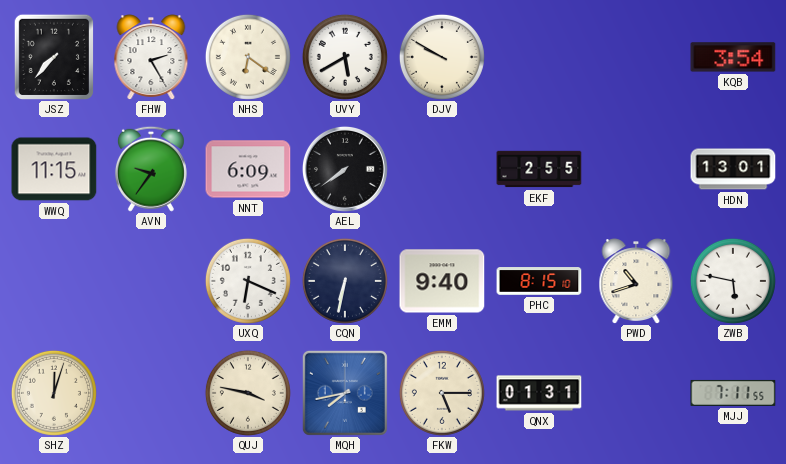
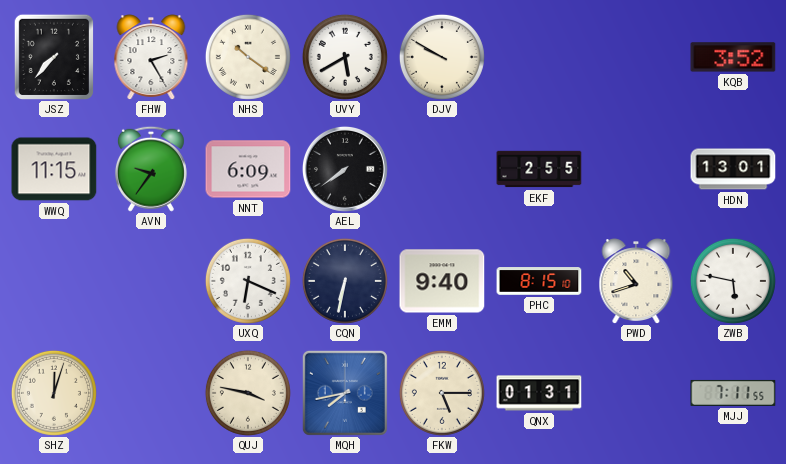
NHS: 6:21 -> 10:21 (248, 57)
KQB: 3:54 -> 3:52 (733, 57)
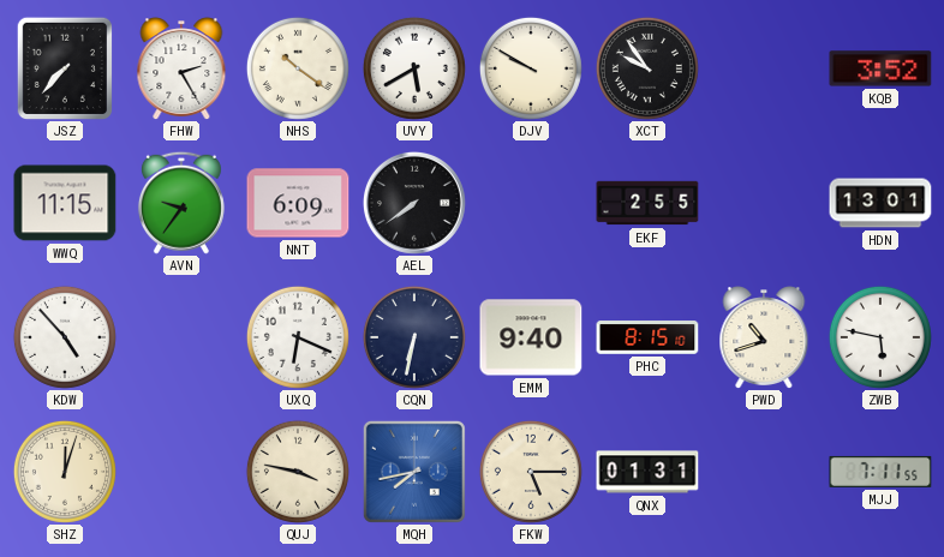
XCT: none -> 9:54 (647, 68)
KDW: none -> 4:53 (65, 337)
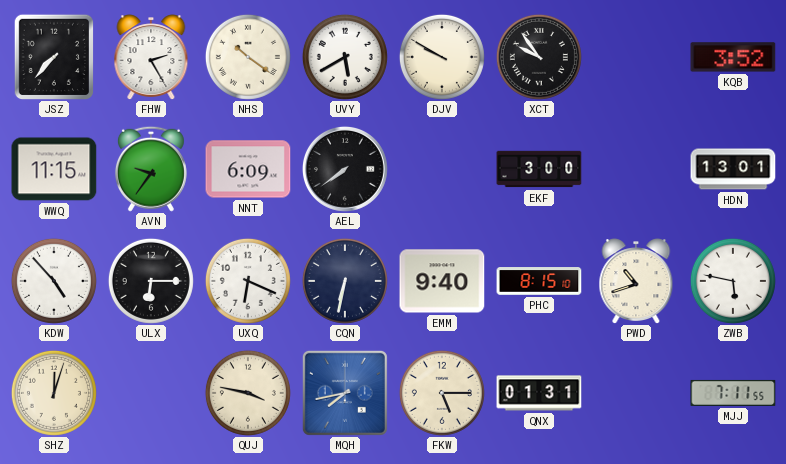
EKF: 2:55 -> 3:00 (539, 169)
ULX: none -> 6:15 (151, 281)
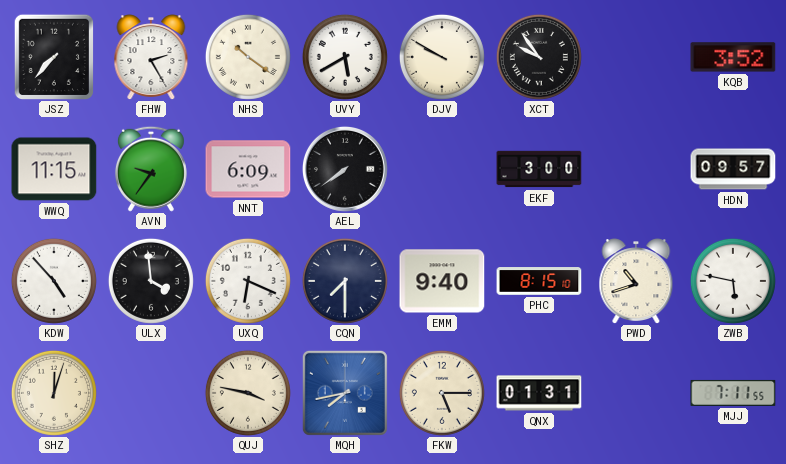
HDN: 13:01 -> 09:57 (733, 169)
ULX: 6:15 -> 3:59 (151, 281)
CQN: 6:32 -> 7:30 (345, 281)
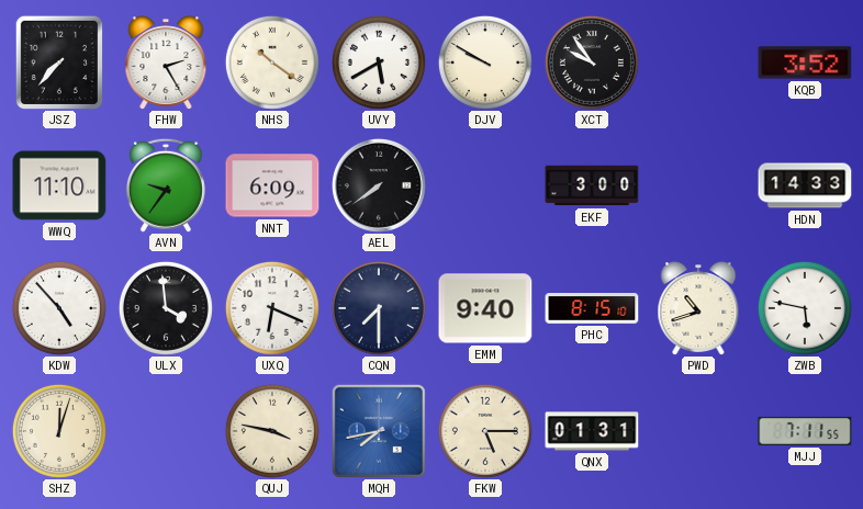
WWQ: 11:15 -> 11:10 (59, 185)
HDN: 09:57 -> 14:33 (805, 185)
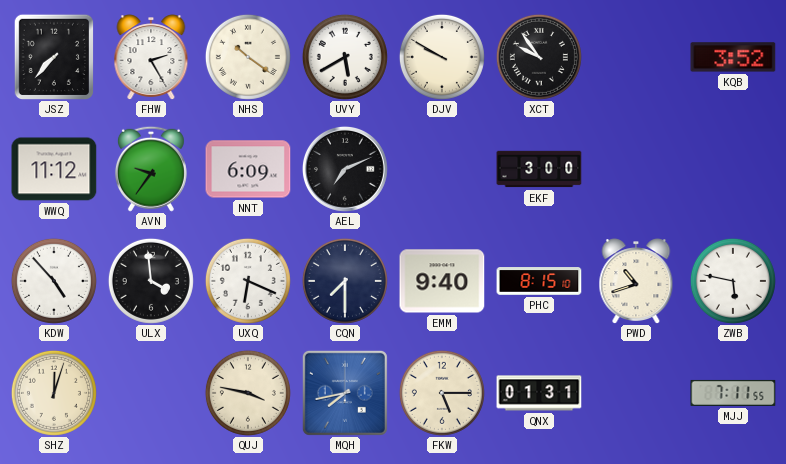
WWQ: 11:10 -> 11:12 (54, 169)
AEL: 7:39 -> 7:11 (345, 169)
HDN: 14:33 -> none (805, 185)
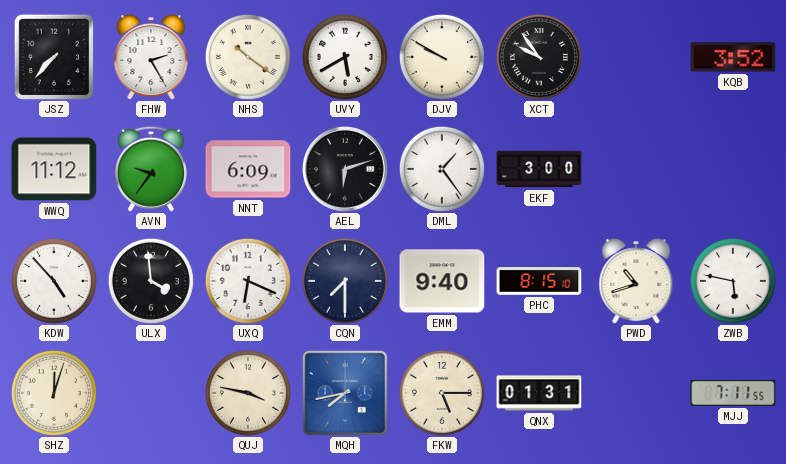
AEL: 7:11 -> 6:12 (345, 169)
DML: none -> 1:24 (442, 169)
